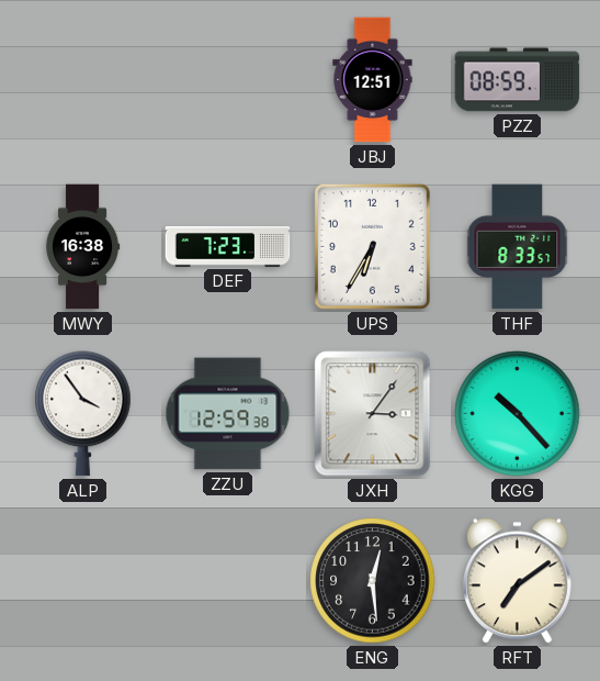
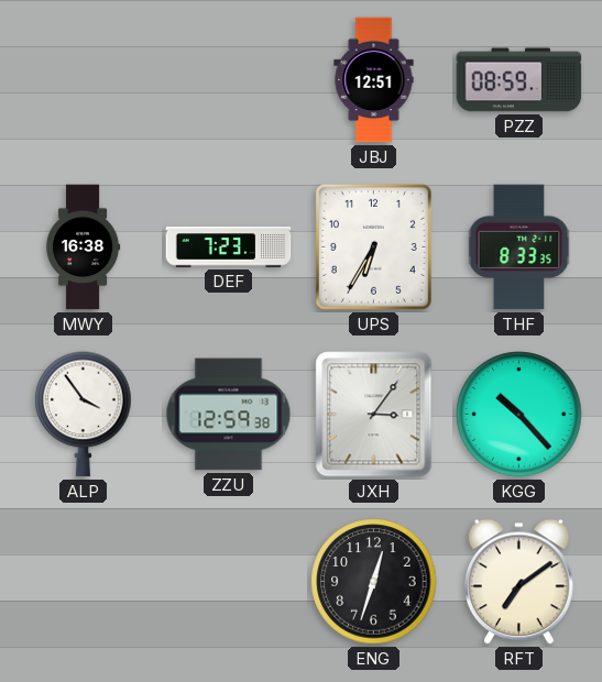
THF: 8:33:57 -> 8:33:35 (519, 248)
ENG: 12:29 -> 12:33 (374, 582)
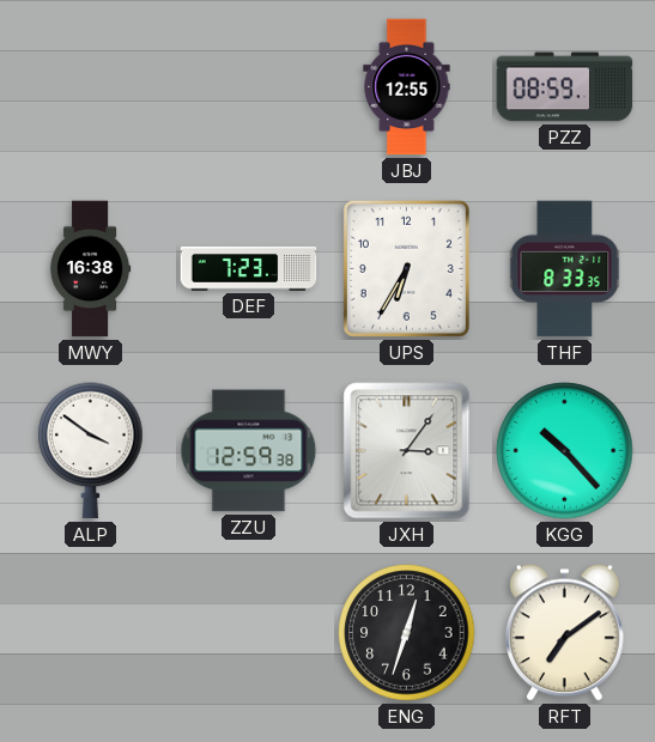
JBJ: 12:51 -> 12:55 (407, 87)
ALP: 3:54 -> 3:51 (91, 451)
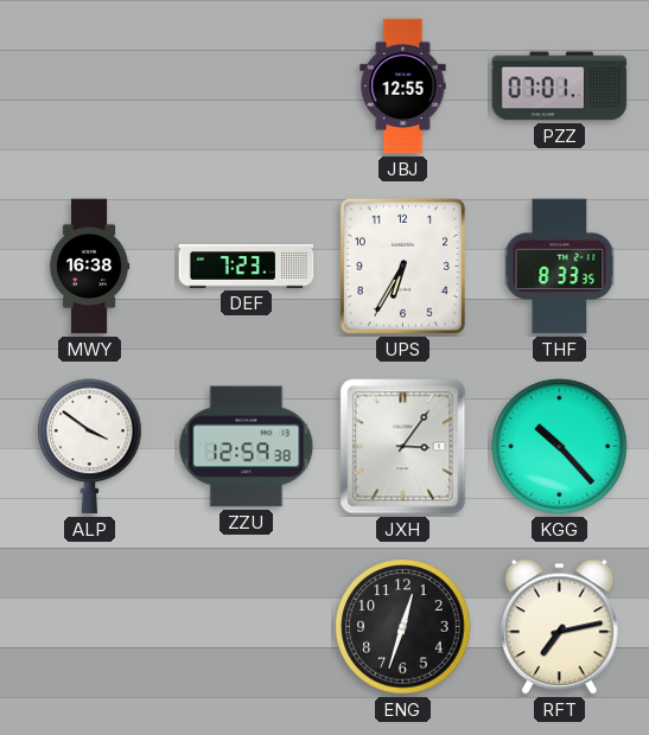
PZZ: 08:59 -> 07:01 (560, 87)
RFT: 7:09 -> 7:13 (560, 627)
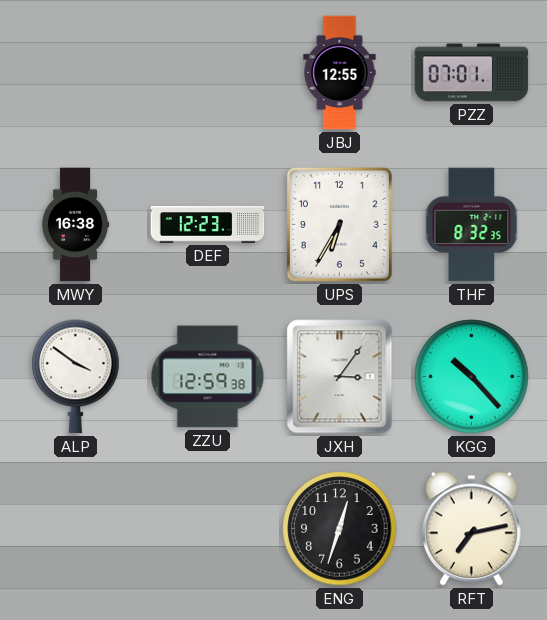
DEF: 7:23 -> 12:23 (208, 225)
THF: 8:33 -> 8:32 (472, 225)
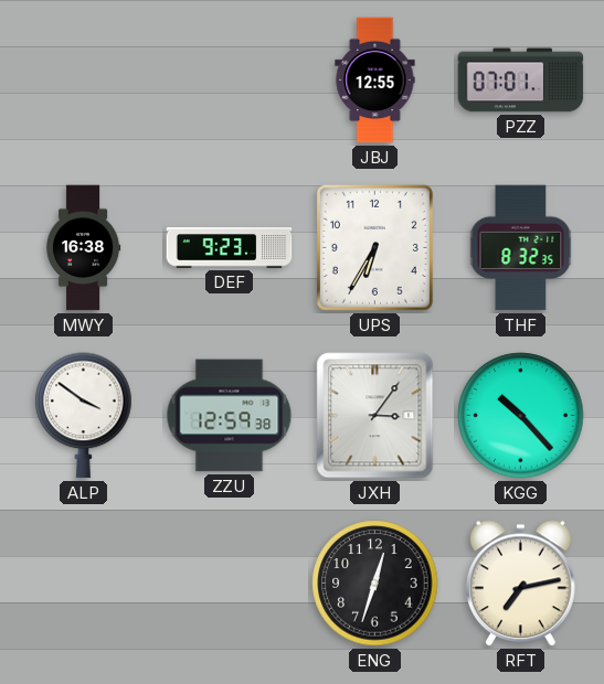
DEF: 12:23 -> 9:23 (230, 248)
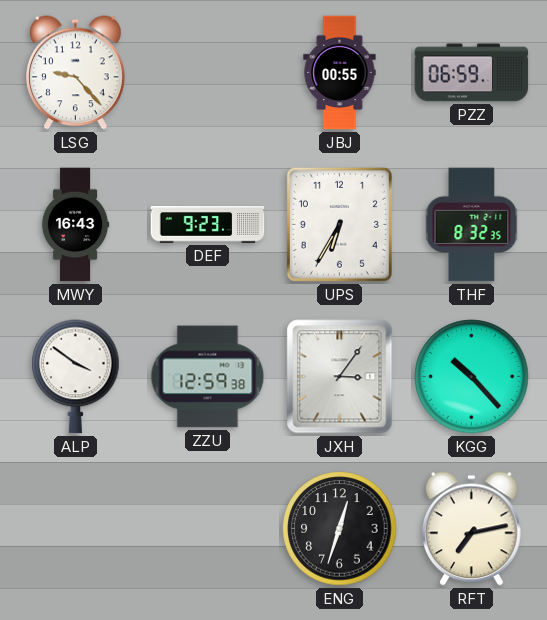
LSG: none -> 9:23 (76, 73)
JBJ: 12:55 -> 00:55 (340, 73)
PZZ: 07:01 -> 06:59 (472, 73)
MWY: 16:38 -> 16:43 (75, 225)
